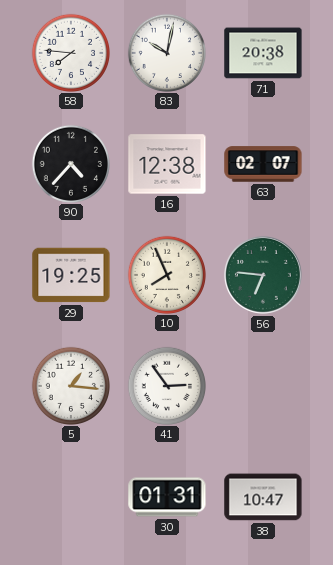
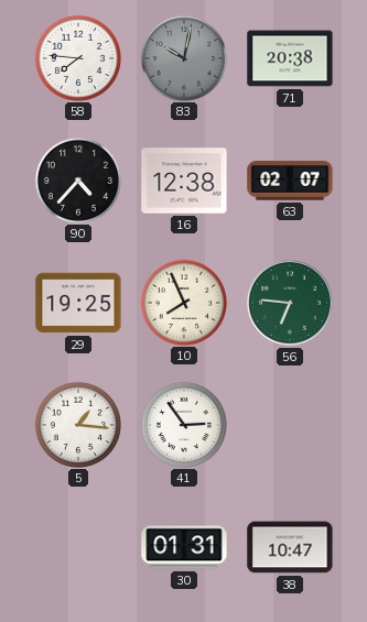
83 dial: white -> grey (183, 57)
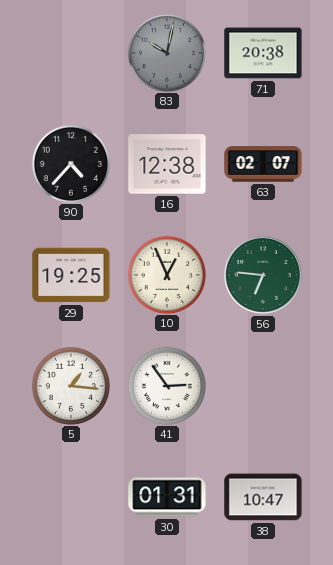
58: 7:46 -> none (77, 57)
10: 7:56 -> 12:56 (166, 274)
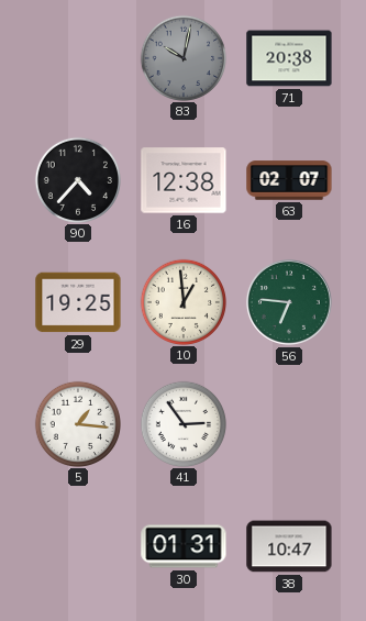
10: 12:56 -> 12:59 (182, 301)
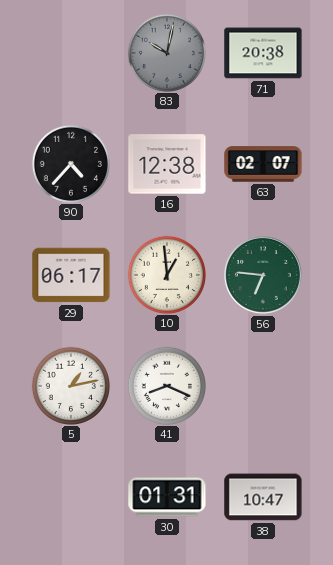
29: 19:25 -> 06:17 (71, 275)
5: 1:16 -> 1:13 (70, 385)
41: 2:54 -> 8:19 (166, 385)
